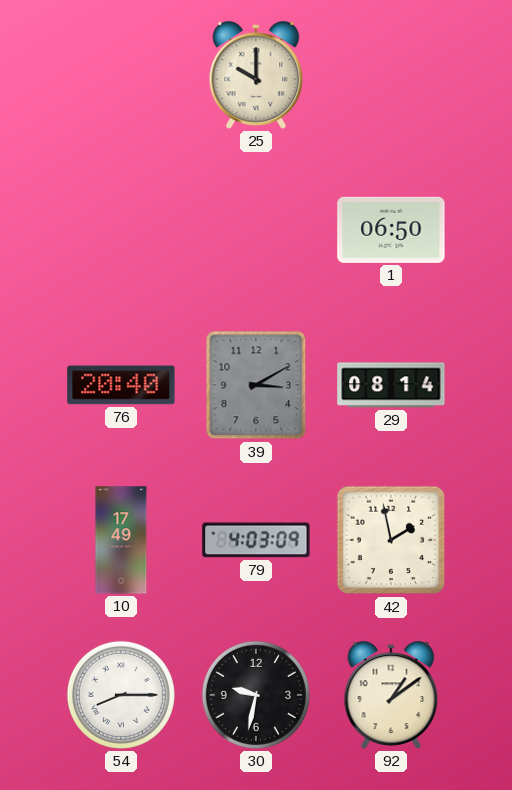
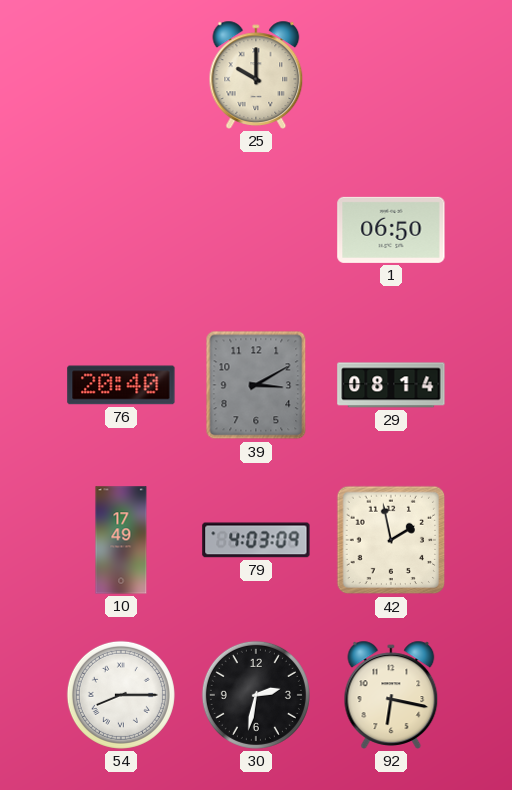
30: 9:32 -> 2:32 (256, 695)
92: 1:09 -> 6:17 (391, 695)
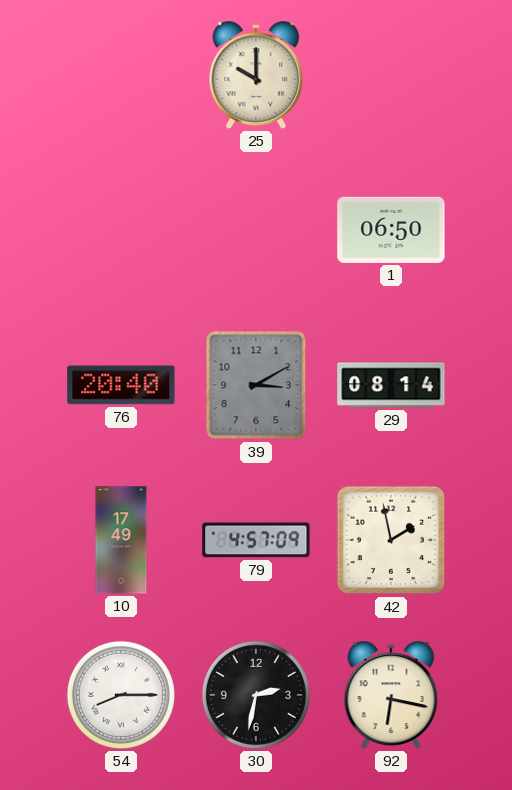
79: 4:03 -> 4:57 (256, 540)
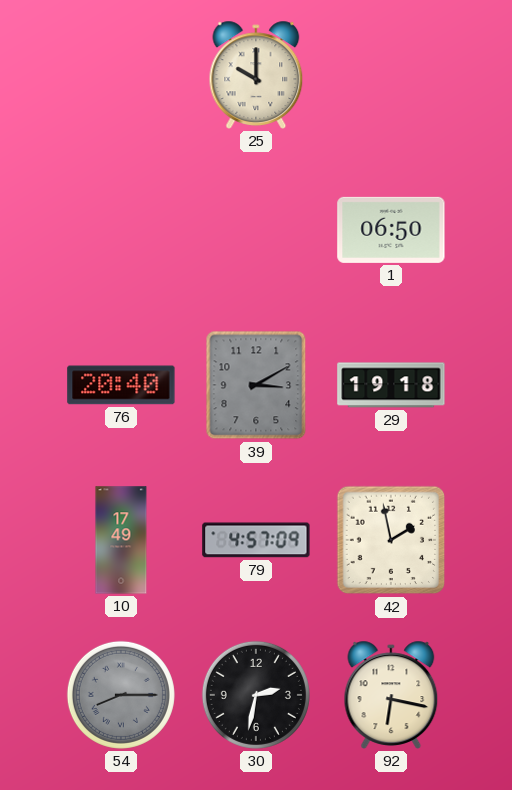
29: 08:14 -> 19:18 (391, 385)
54 dial: white -> grey (121, 695)
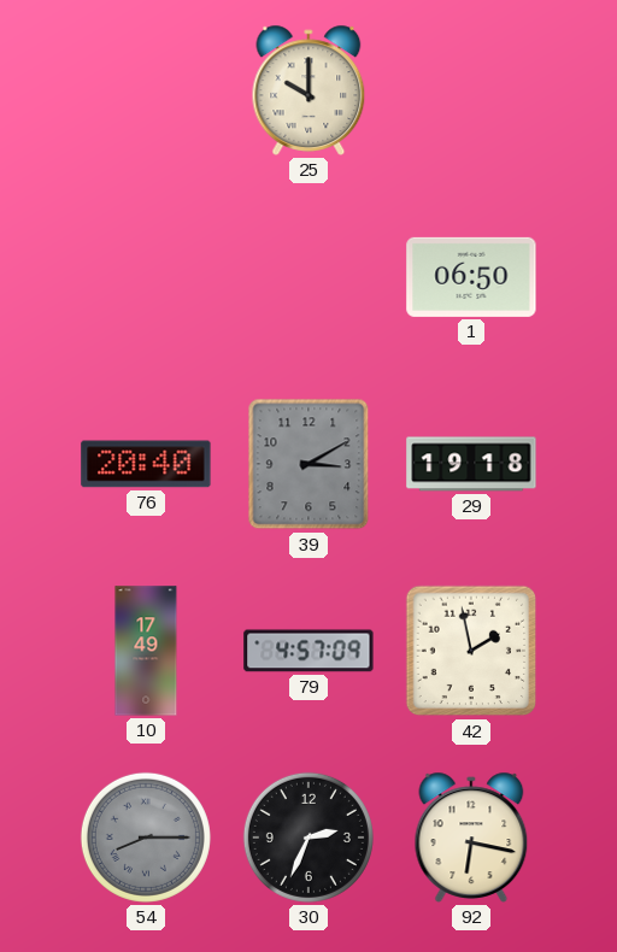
30: 2:32 -> 2:34 (308, 838)
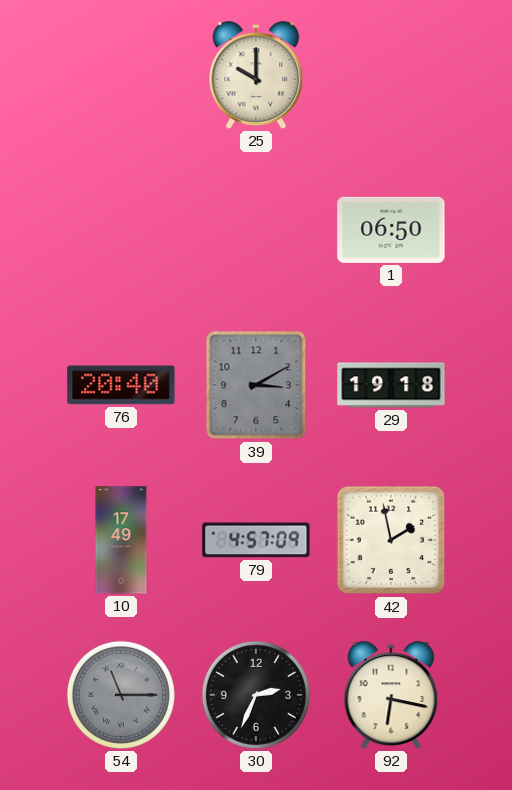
54: 8:15 -> 11:15 (121, 695)
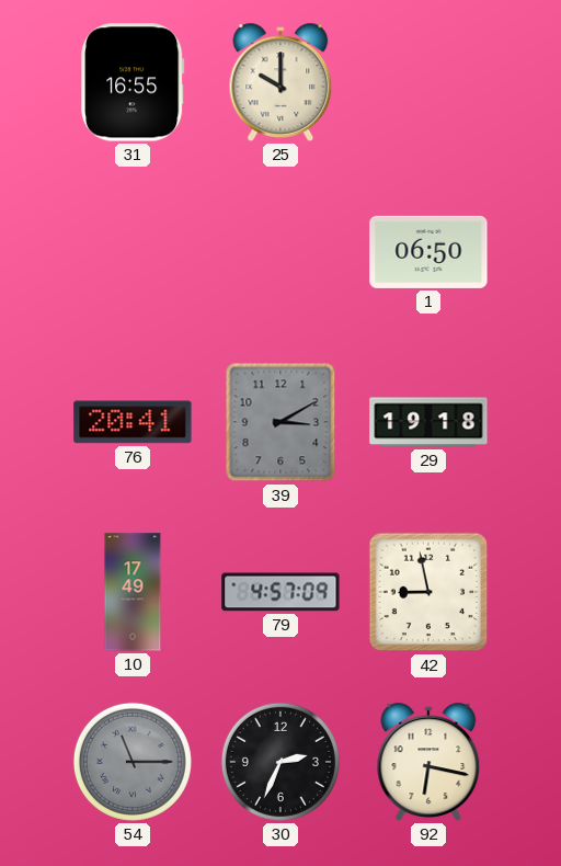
31: none -> 16:55 (133, 82)
76: 20:40 -> 20:41 (133, 422)
42: 1:58 -> 8:58 (428, 592)
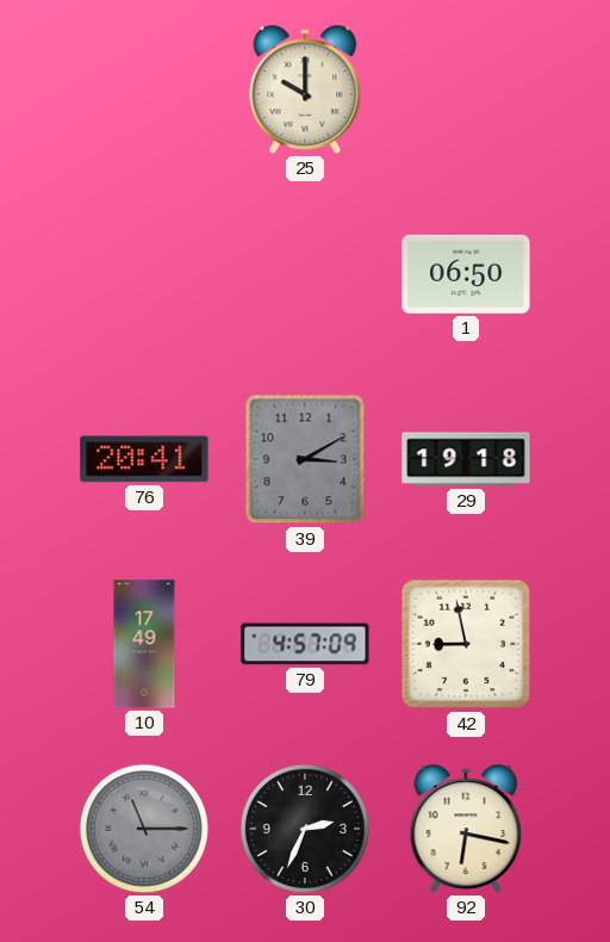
31: 16:55 -> none (133, 82)
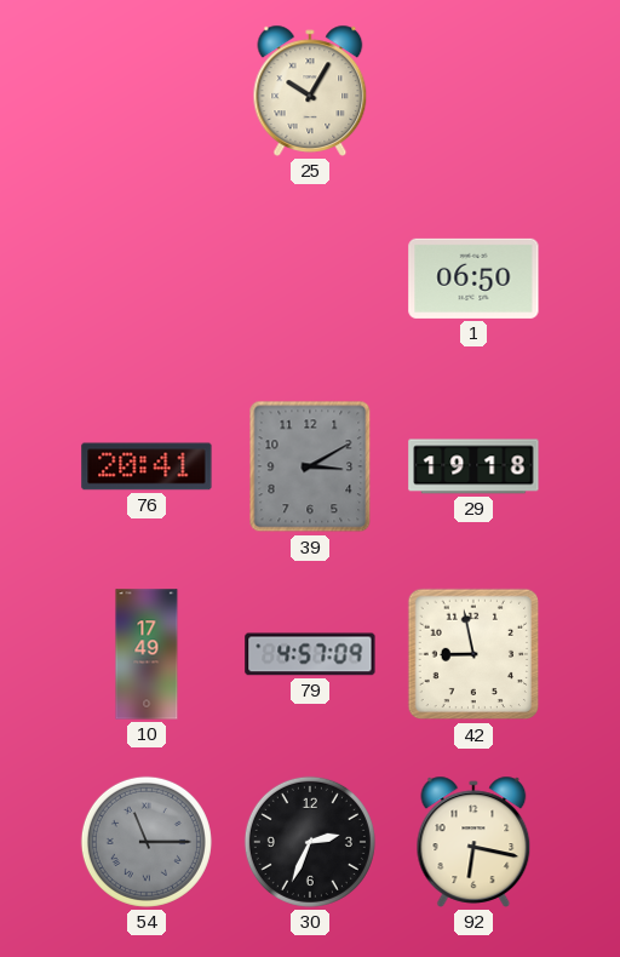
25: 10:00 -> 10:05 (310, 91)
